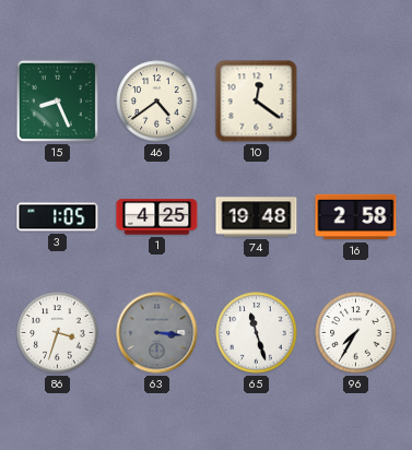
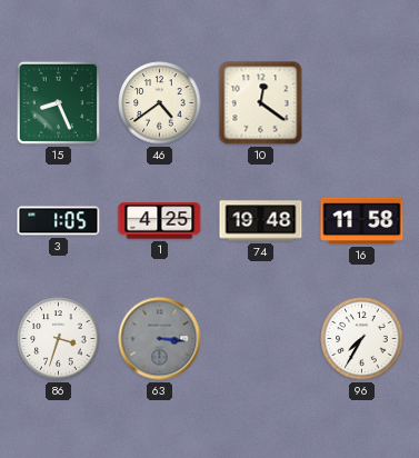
16: 2:58 -> 11:58 (362, 221)
65: 11:27 -> none (257, 333)
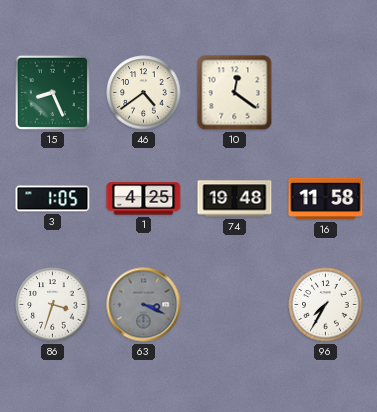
63: 3:16 -> 3:19 (144, 305)
